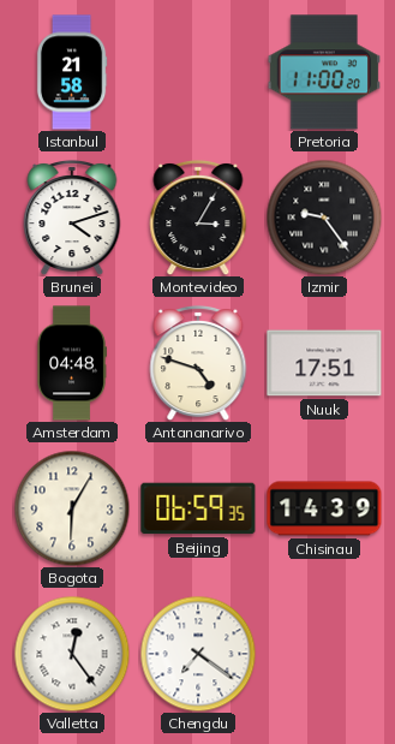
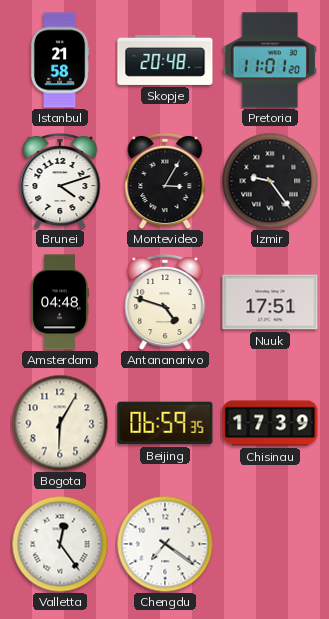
Skopje: none -> 20:48 (165, 60)
Pretoria: 11:00 -> 11:01 (269, 60)
Chisinau: 14:39 -> 17:39 (270, 423)
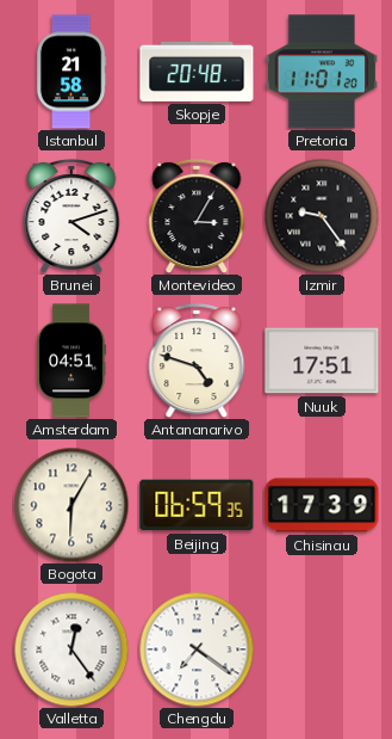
Amsterdam: 04:48 -> 04:51 (71, 361)
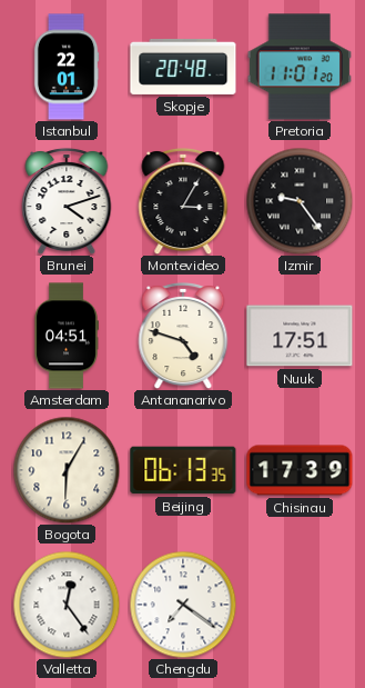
Istanbul: 21:58 -> 22:01 (67, 67)
Beijing: 06:59 -> 06:13 (183, 470)
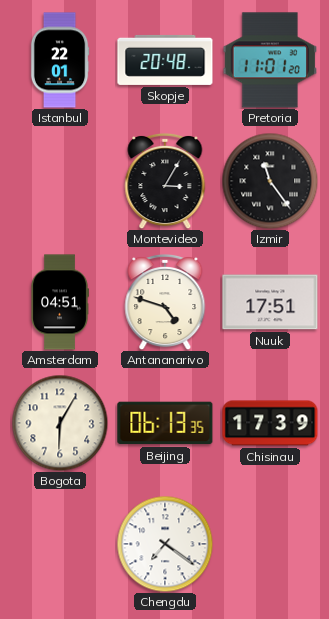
Brunei: 4:12 -> none (67, 201)
Izmir: 9:24 -> 11:24 (270, 181)
Valletta: 12:24 -> none (67, 605)
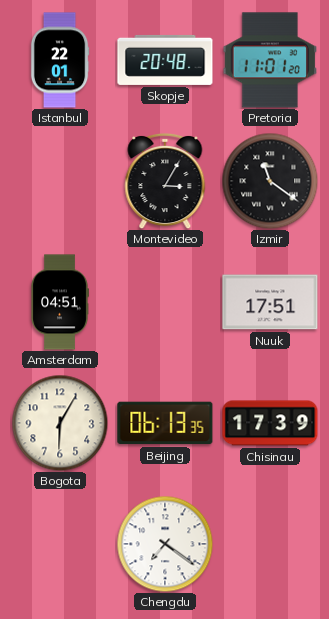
Izmir: 11:24 -> 11:21 (270, 181)
Antananarivo: 4:48 -> none (165, 302)
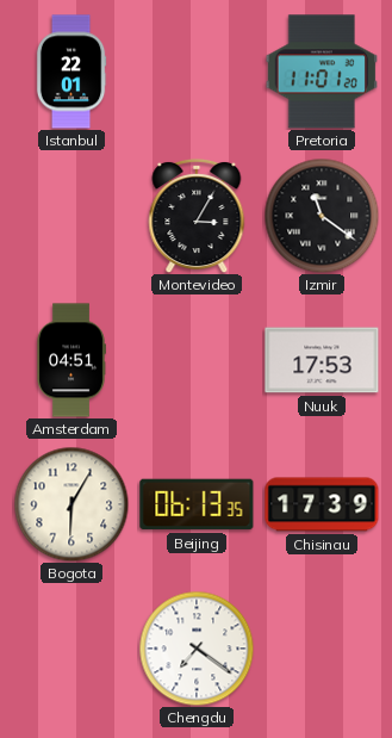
Skopje: 20:48 -> none (165, 60)
Nuuk: 17:51 -> 17:53 (322, 360)
